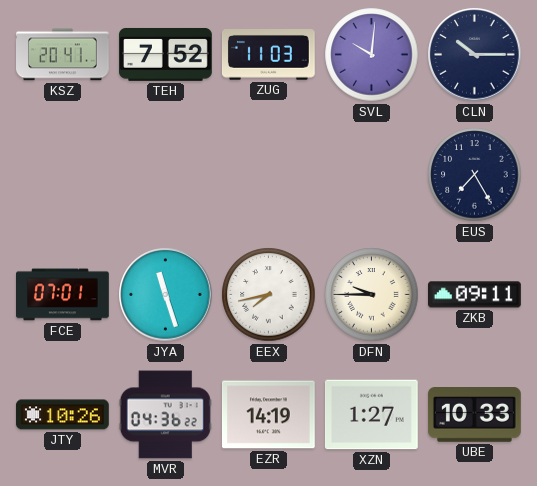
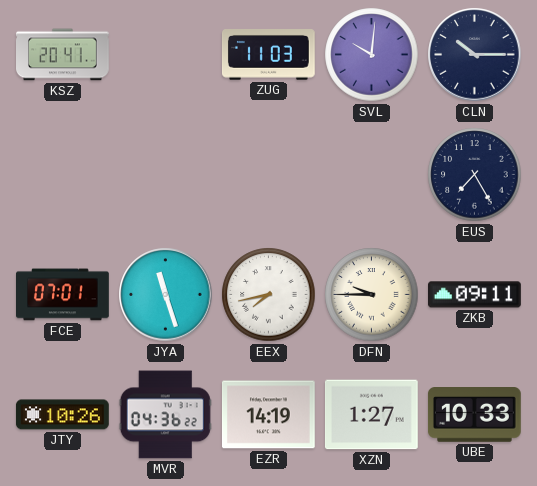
TEH: 7:52 -> none (166, 55)
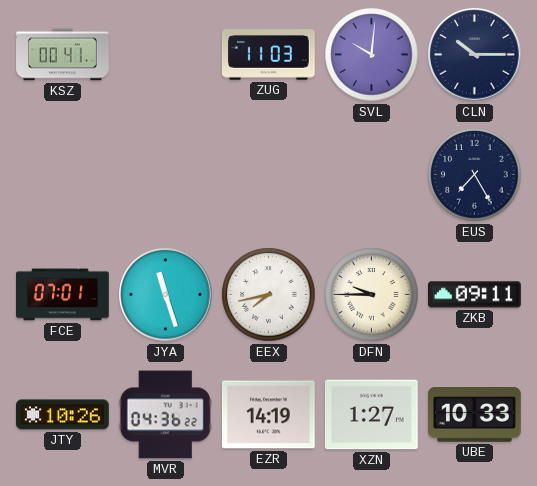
KSZ: 20:41 -> 00:41 (63, 55)
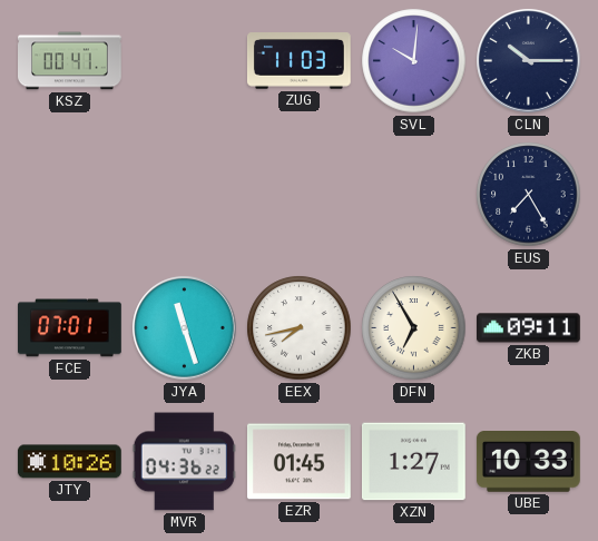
DFN: 9:45 -> 6:55 (414, 328)
EZR: 14:19 -> 01:45 (298, 462)
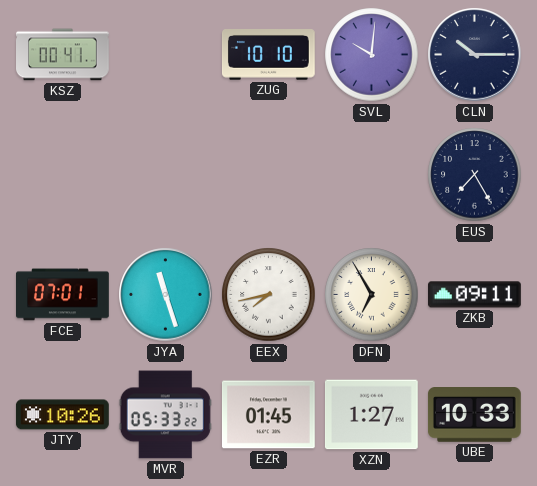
ZUG: 11:03 -> 10:10 (268, 55)
MVR: 04:36 -> 05:33 (165, 415)
